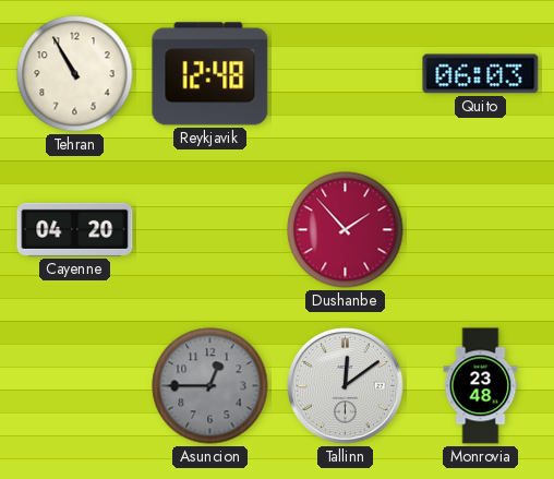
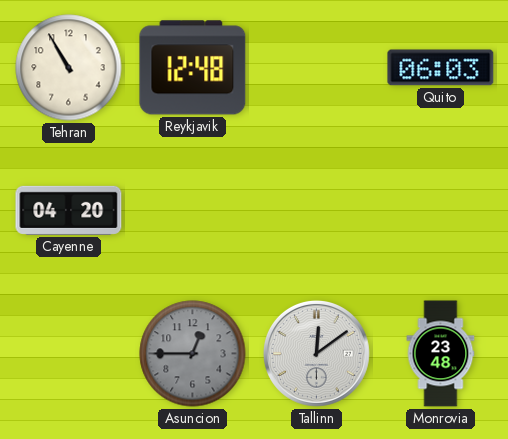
Dushanbe: 1:53 -> none (346, 230)
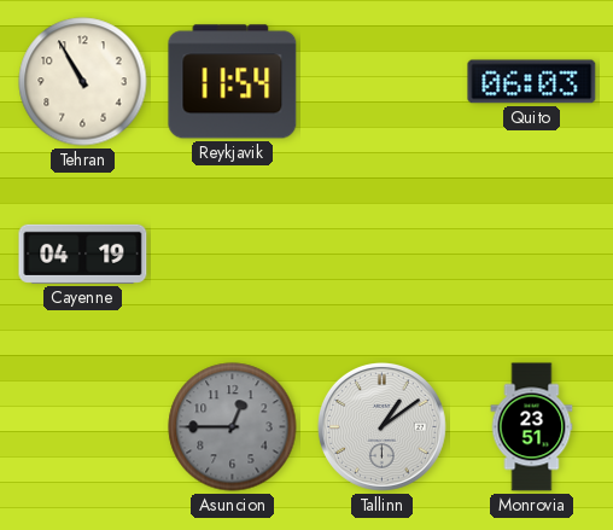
Reykjavik: 12:48 -> 11:54 (233, 82)
Cayenne: 04:20 -> 04:19 (83, 254)
Tallinn: 12:09 -> 1:09 (381, 426)
Monrovia: 23:48 -> 23:51 (532, 427)
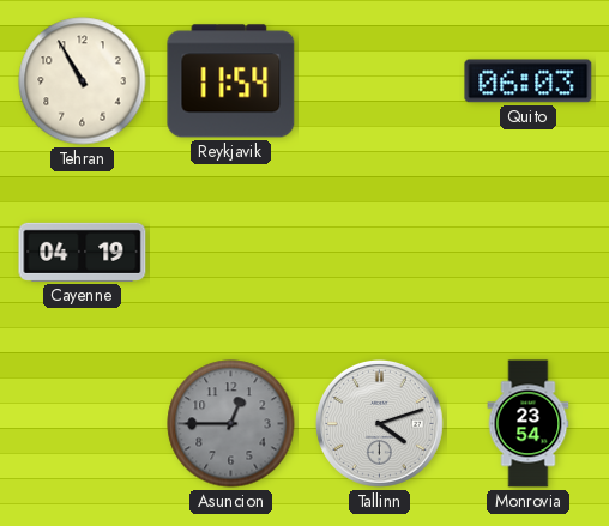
Tallinn: 1:09 -> 4:12 (379, 423)
Monrovia: 23:51 -> 23:54 (529, 424)
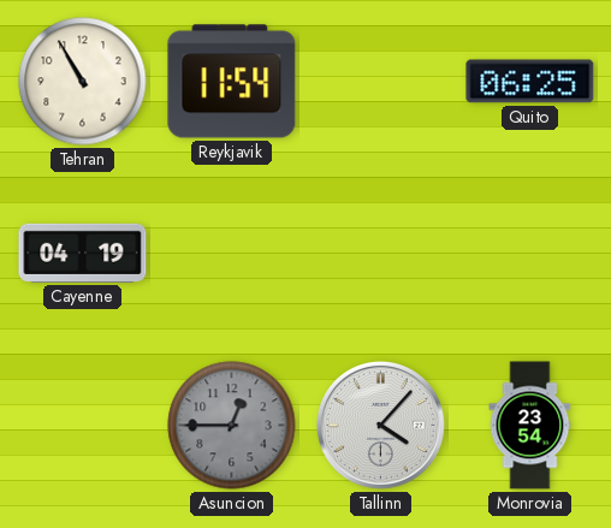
Quito: 06:03 -> 06:25 (530, 82)
Tallinn: 4:12 -> 4:07 (380, 425)
